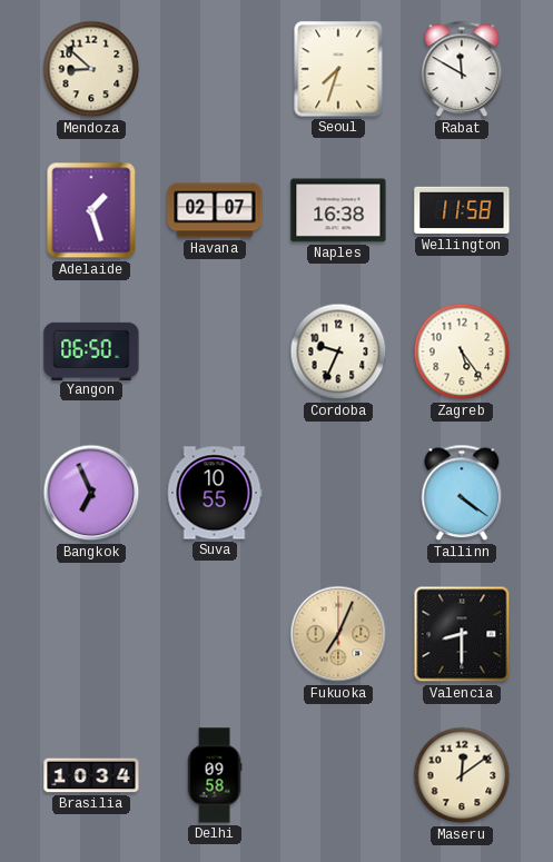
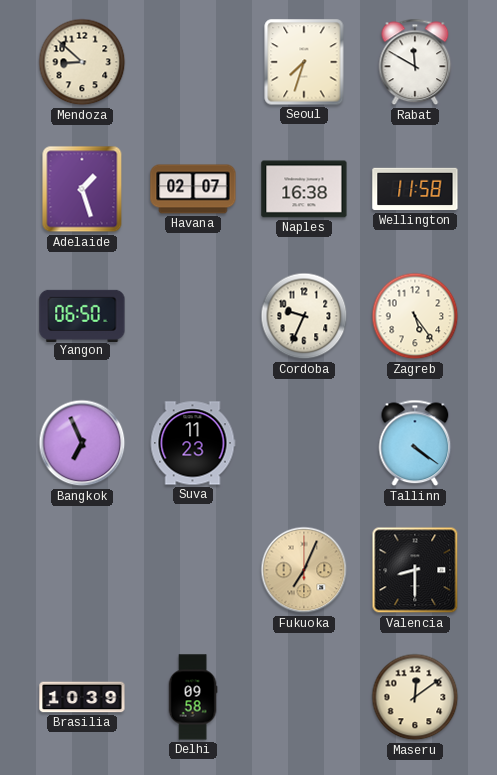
Suva: 10:55 -> 11:23 (193, 443)
Brasilia: 10:34 -> 10:39 (82, 697)
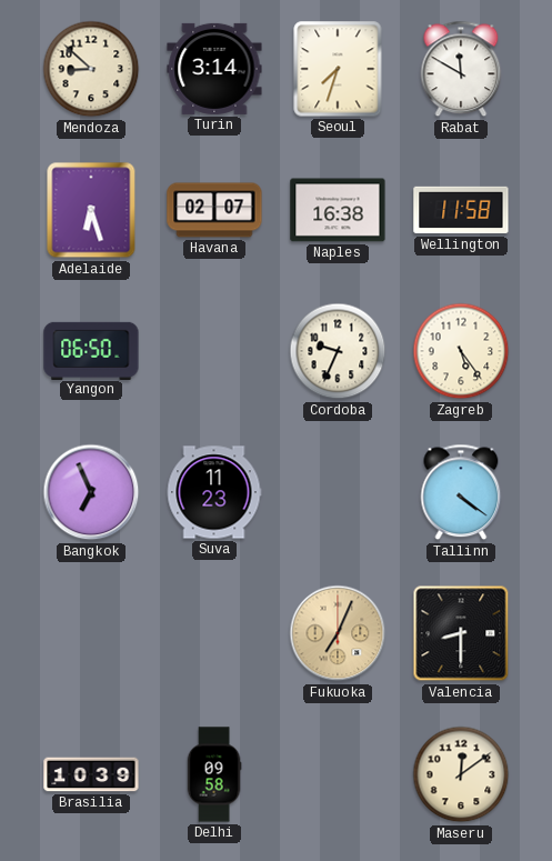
Turin: none -> 3:14 (214, 69)
Adelaide: 1:27 -> 6:27 (91, 210)
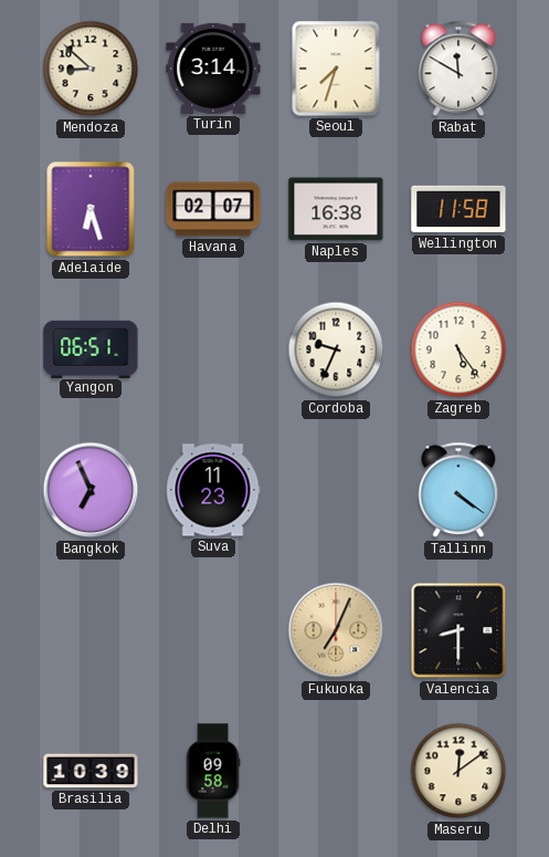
Yangon: 06:50 -> 06:51 (91, 348)
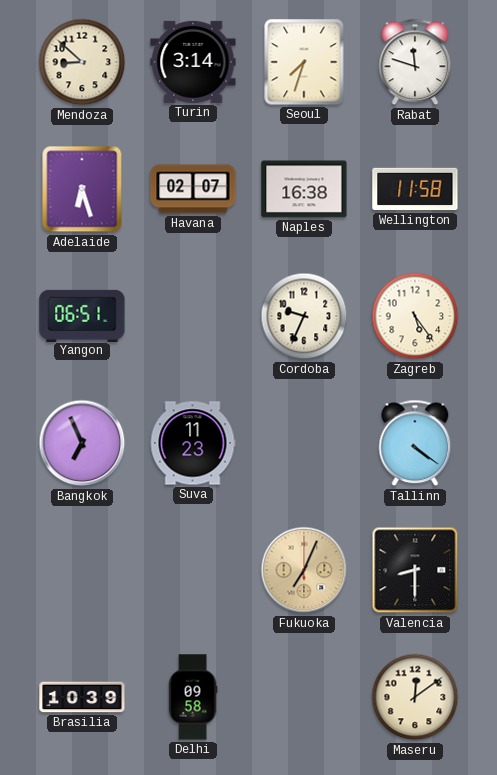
Rabat: 11:50 -> 11:48 (415, 62)
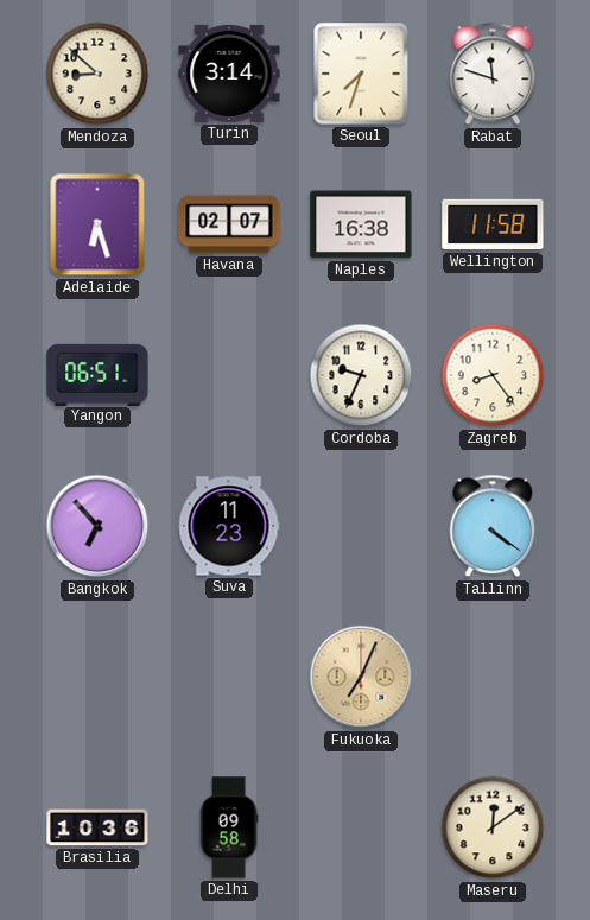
Zagreb: 5:24 -> 8:24 (493, 375)
Bangkok: 6:56 -> 6:53 (97, 526)
Valencia: 8:30 -> none (415, 570)
Brasilia: 10:39 -> 10:36 (97, 827)
